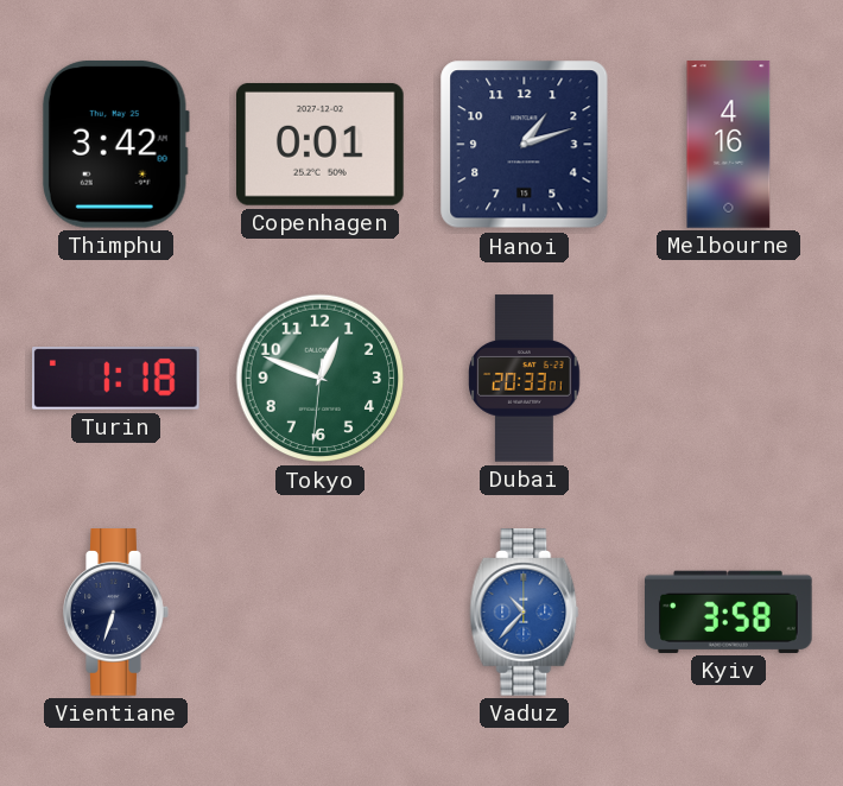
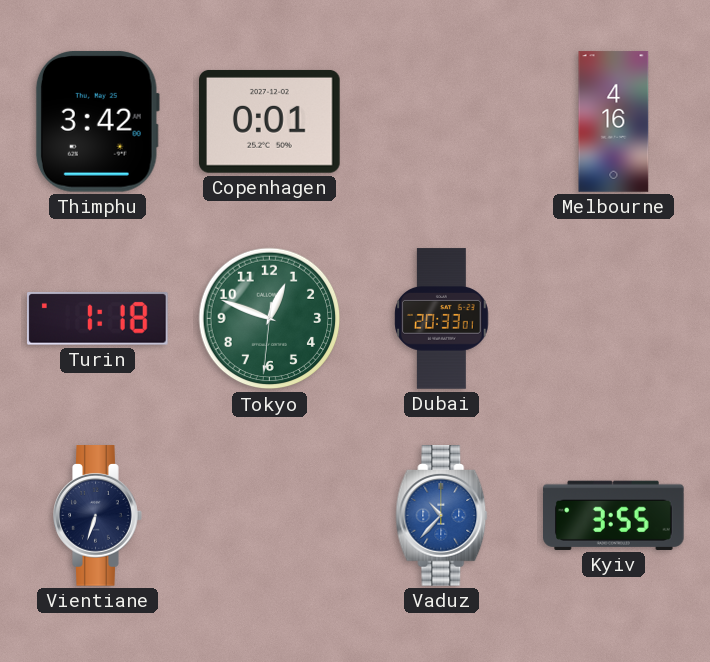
Hanoi: 1:12 -> none (525, 145)
Kyiv: 3:58 -> 3:55 (614, 515)
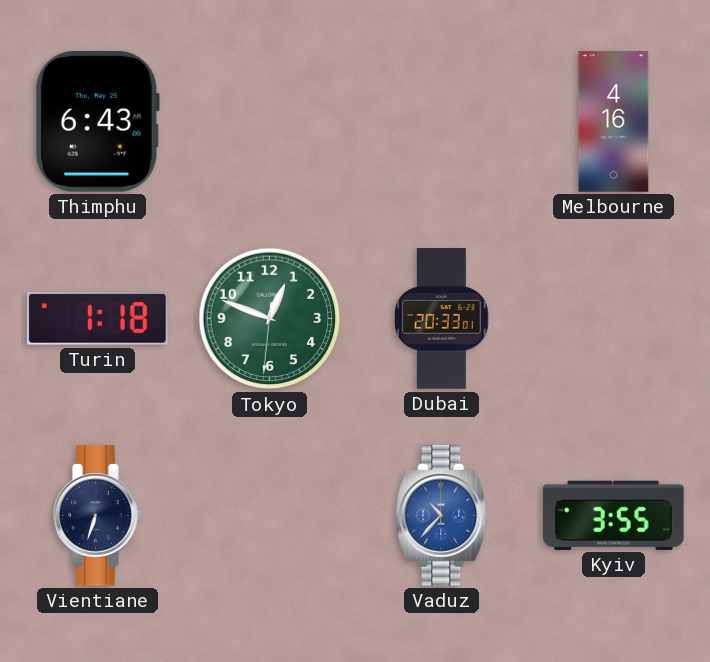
Thimphu: 3:42 -> 6:43 (97, 121)
Copenhagen: 0:01 -> none (270, 121)
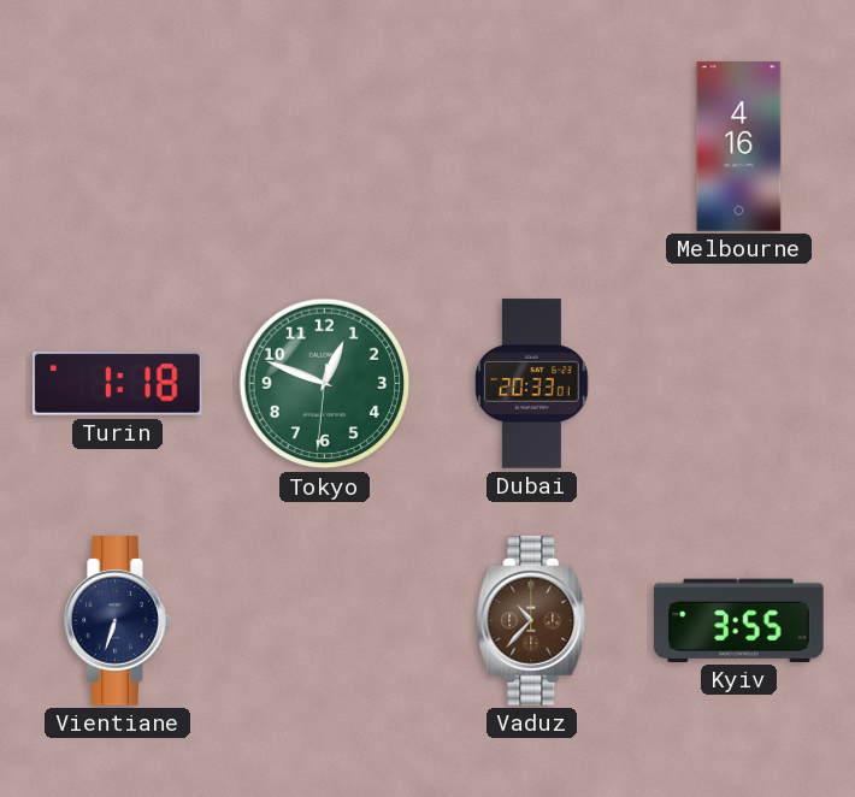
Thimphu: 6:43 -> none (97, 121)
Vaduz dial: blue -> brown (532, 621)
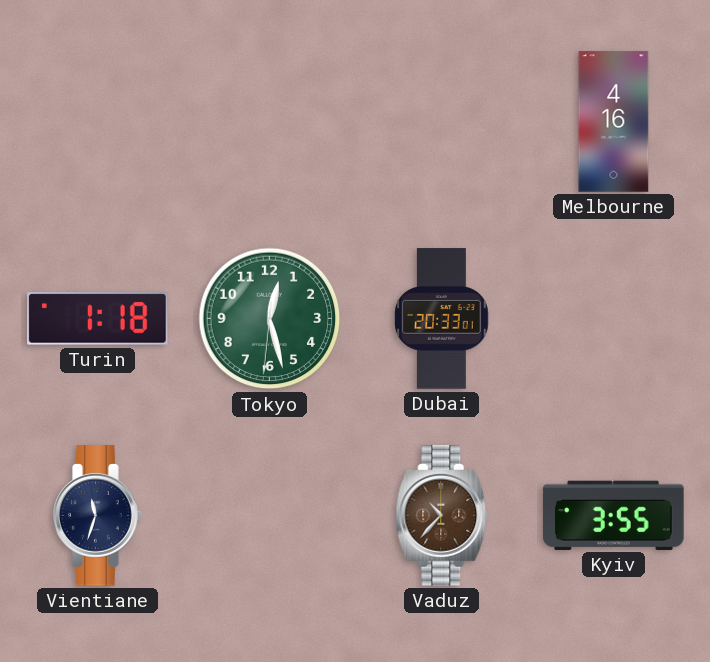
Tokyo: 12:48 -> 12:27 (270, 319)
Vientiane: 6:33 -> 11:33 (98, 516)
